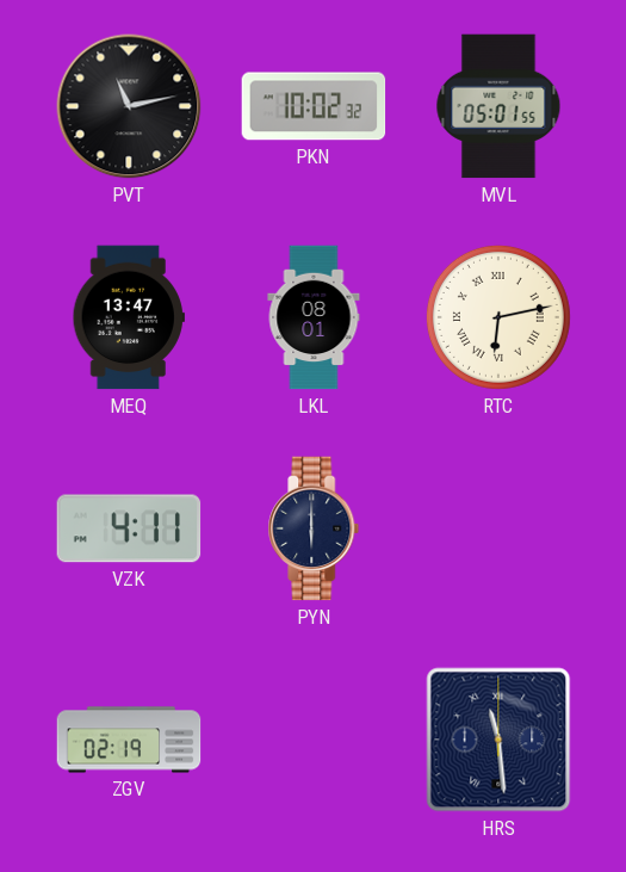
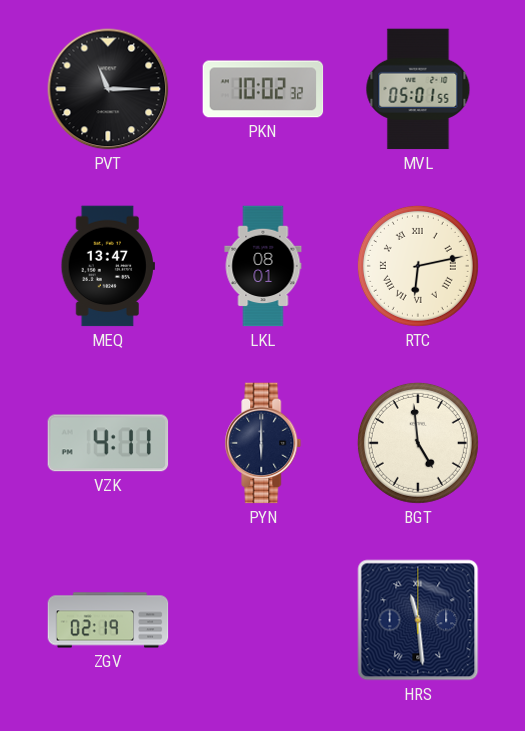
PVT: 11:13 -> 11:15 (108, 89)
BGT: none -> 4:59 (418, 443)
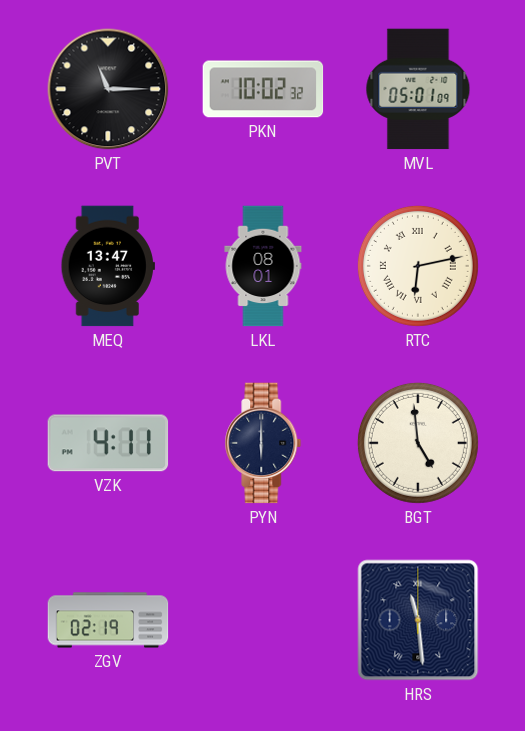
MVL: 05:01:55 -> 05:01:09 (418, 89)
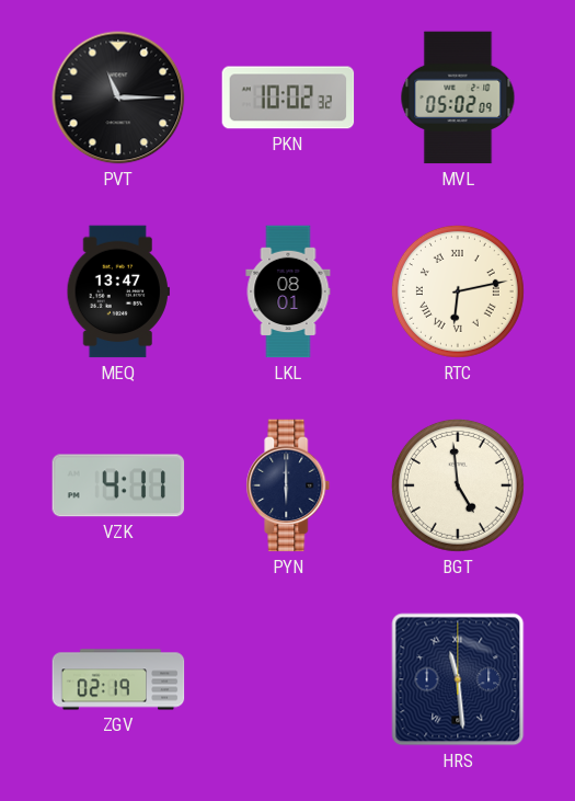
MVL: 05:01 -> 05:02 (458, 98)
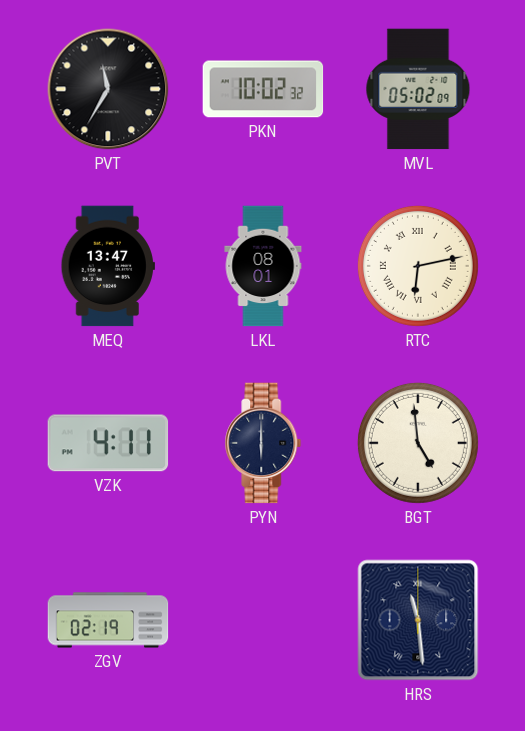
PVT: 11:15 -> 11:35 (108, 89)
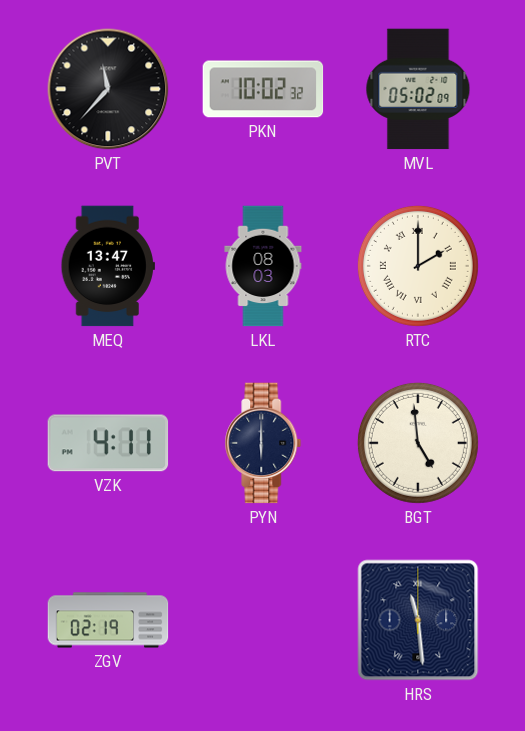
PVT: 11:35 -> 11:37 (108, 89)
LKL: 08:01 -> 08:03 (263, 266)
RTC: 6:13 -> 2:00 (418, 266)
